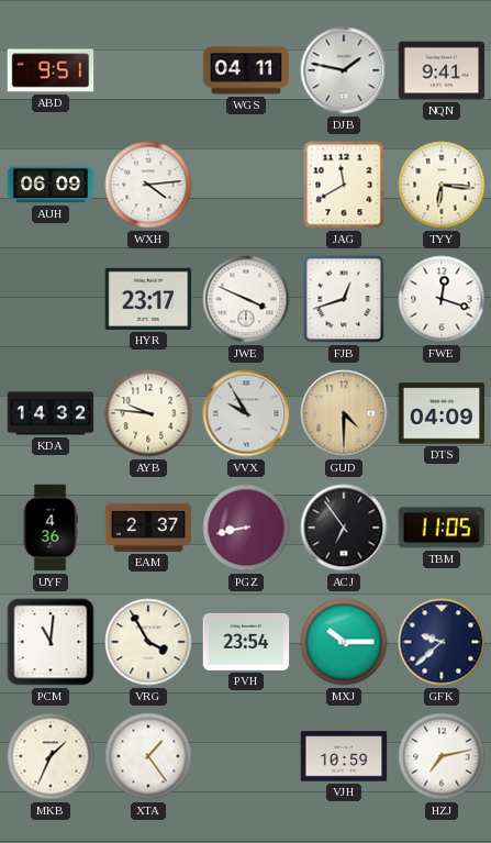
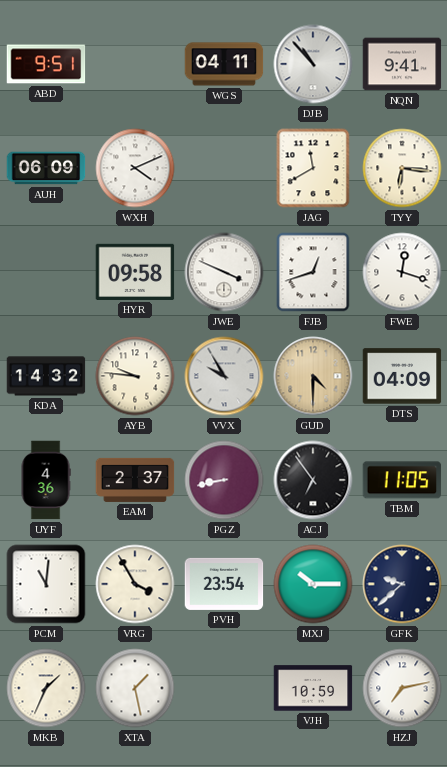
DJB: 1:47 -> 10:53 (313, 64)
WXH: 4:14 -> 4:11 (135, 168)
HYR: 23:17 -> 09:58 (135, 272)
XTA: 1:24 -> 1:28 (135, 688)
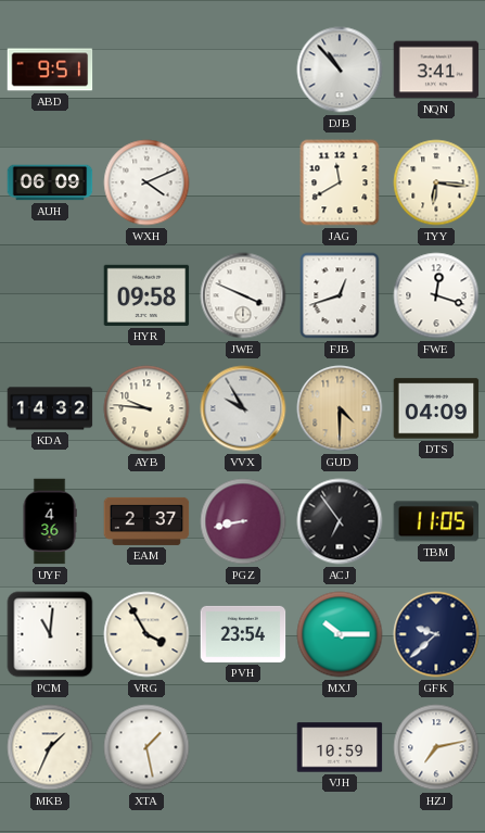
WGS: 04:11 -> none (224, 64)
NQN: 9:41 -> 3:41 (436, 70)
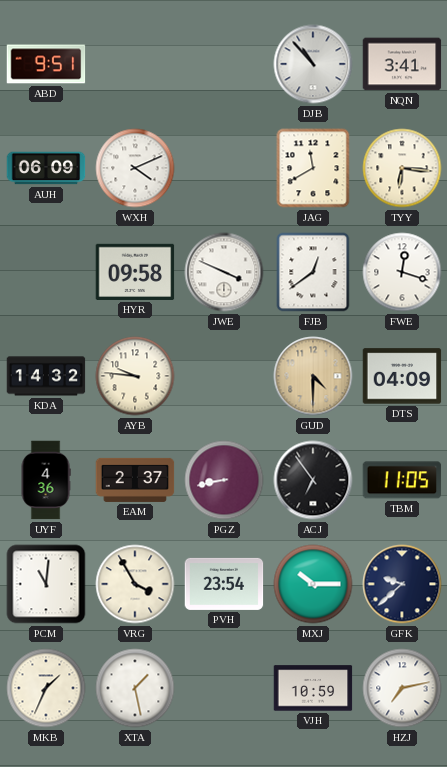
FJB: 12:42 -> 12:39 (313, 272)
VVX: 9:55 -> none (243, 408)
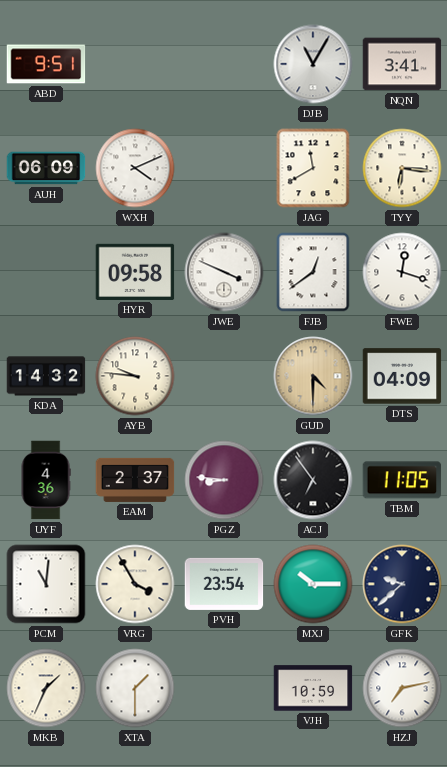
DJB: 10:53 -> 11:05 (313, 64)
PGZ: 8:43 -> 8:46 (224, 480)
XTA: 1:28 -> 1:30 (135, 688)
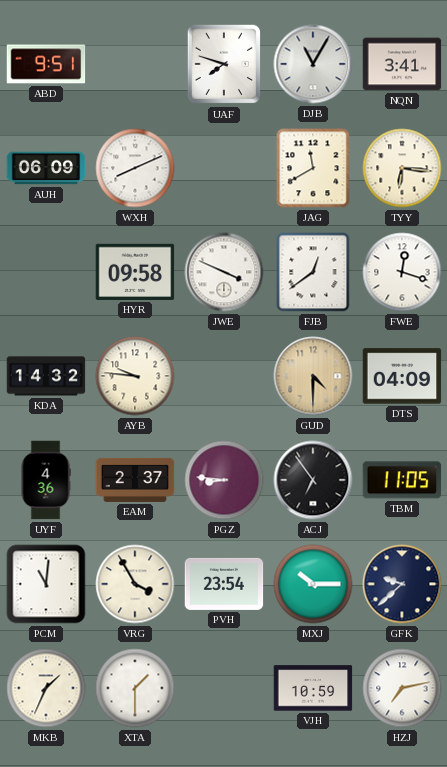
UAF: none -> 7:48 (224, 64)
WXH: 4:11 -> 8:11 (135, 168)
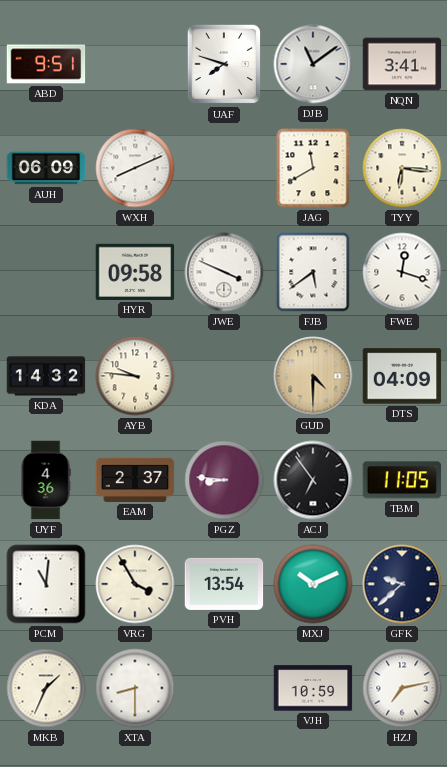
DJB: 11:05 -> 11:09 (313, 64)
FJB: 12:39 -> 5:39 (313, 272)
PVH: 23:54 -> 13:54 (224, 584)
MXJ: 10:15 -> 10:11 (313, 584)
XTA: 1:30 -> 8:30 (135, 688)
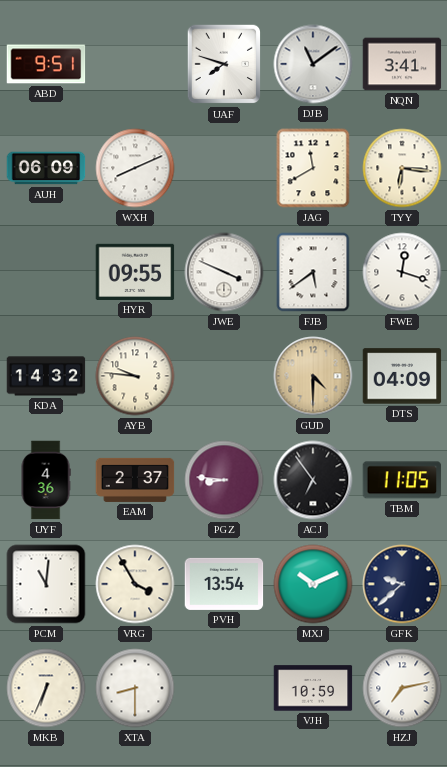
HYR: 09:58 -> 09:55 (135, 272)
MKB: 1:34 -> 6:34 (46, 688)
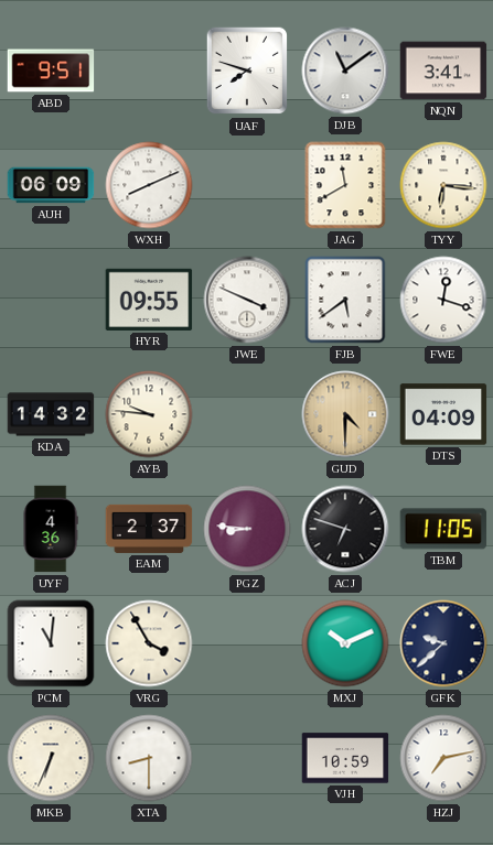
ACJ: 6:54 -> 6:48 (345, 529)
PVH: 13:54 -> none (224, 584)
